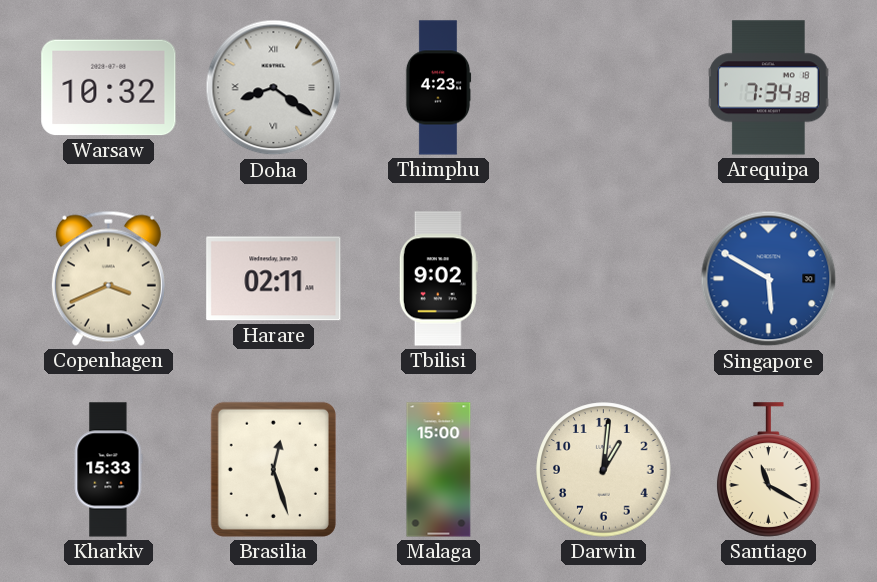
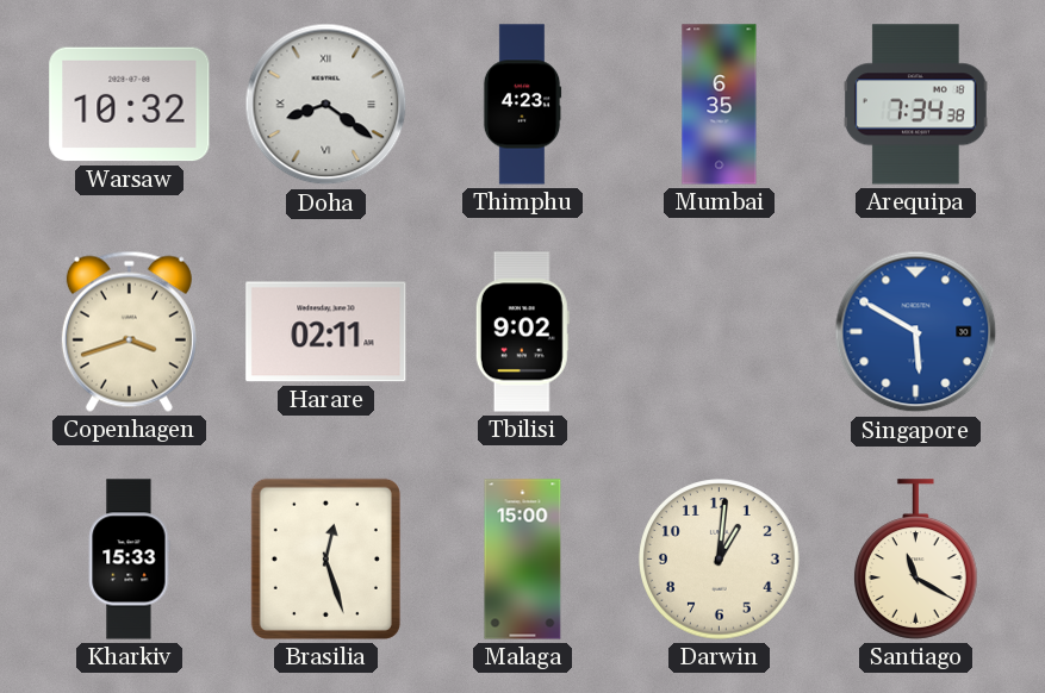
Mumbai: none -> 6:35 (720, 105)
Copenhagen: 3:41 -> 3:42 (129, 331)
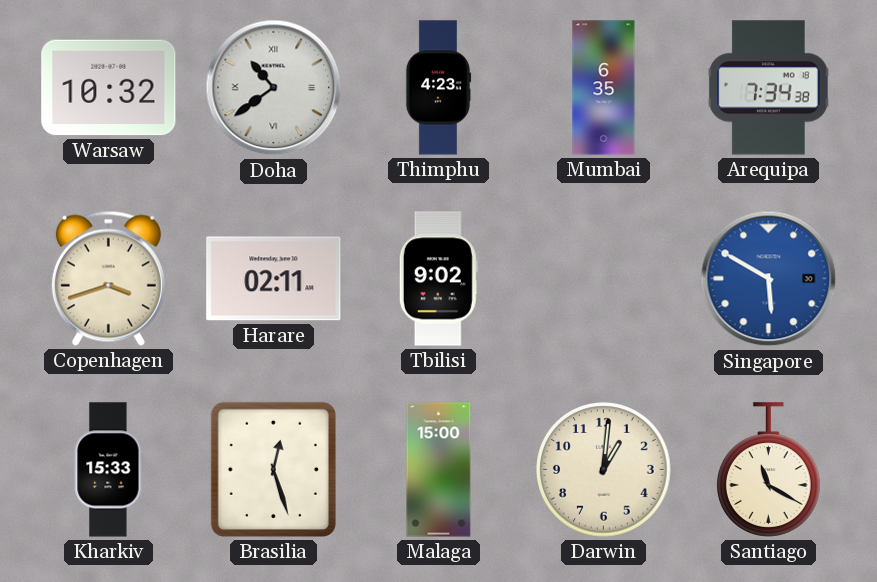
Doha: 8:21 -> 10:39 (274, 88)
